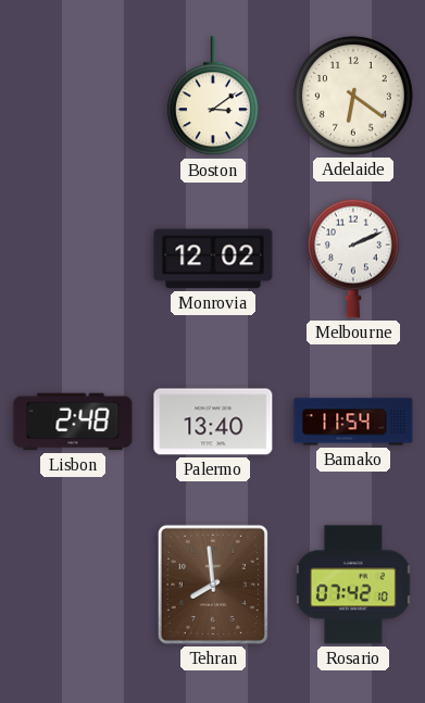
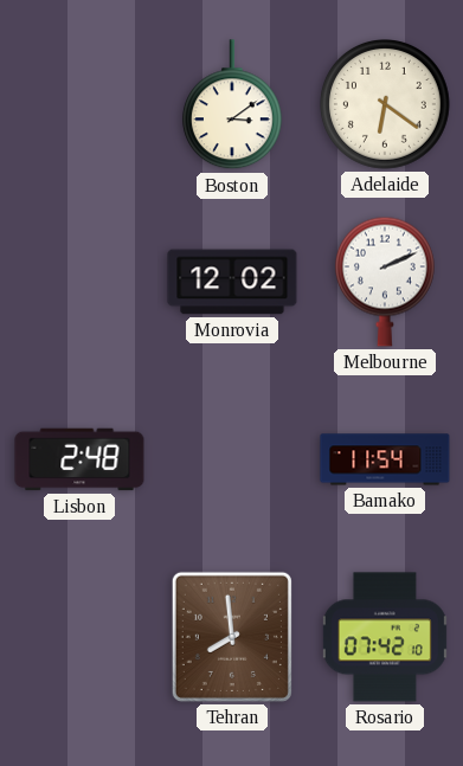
Palermo: 13:40 -> none (213, 422)
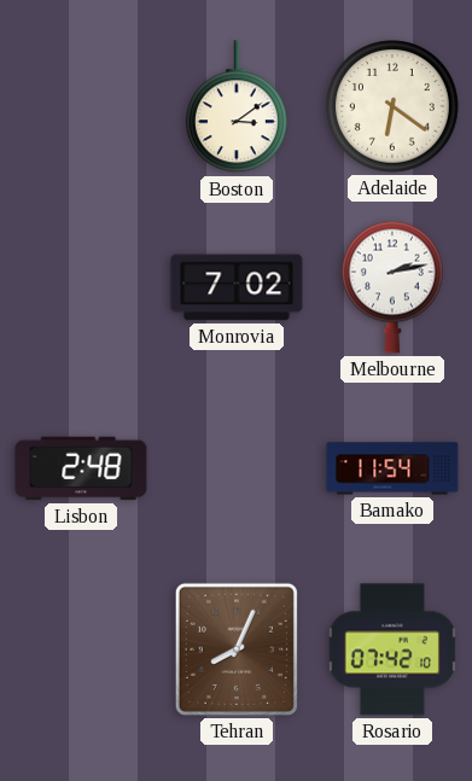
Monrovia: 12:02 -> 7:02 (237, 287)
Melbourne: 2:11 -> 2:13 (392, 287)
Tehran: 7:59 -> 8:04 (237, 649)
